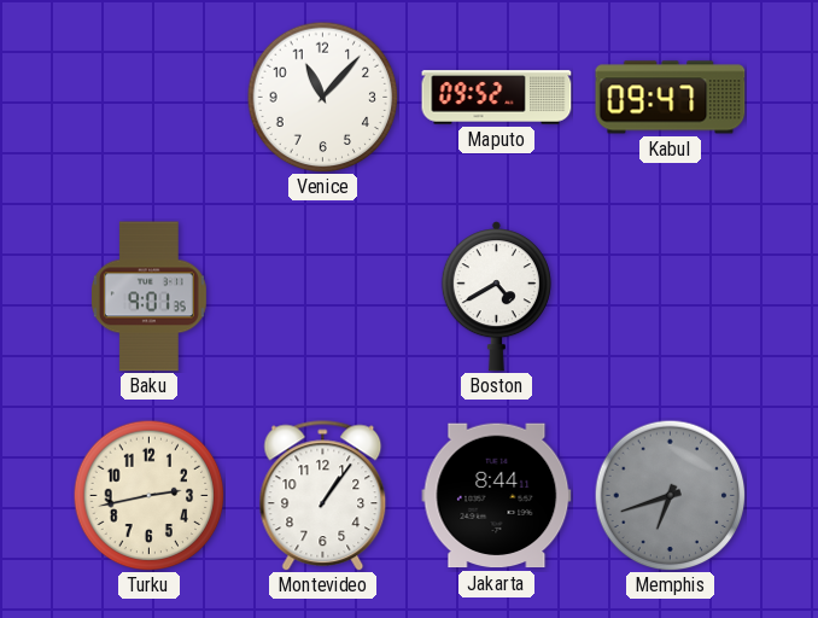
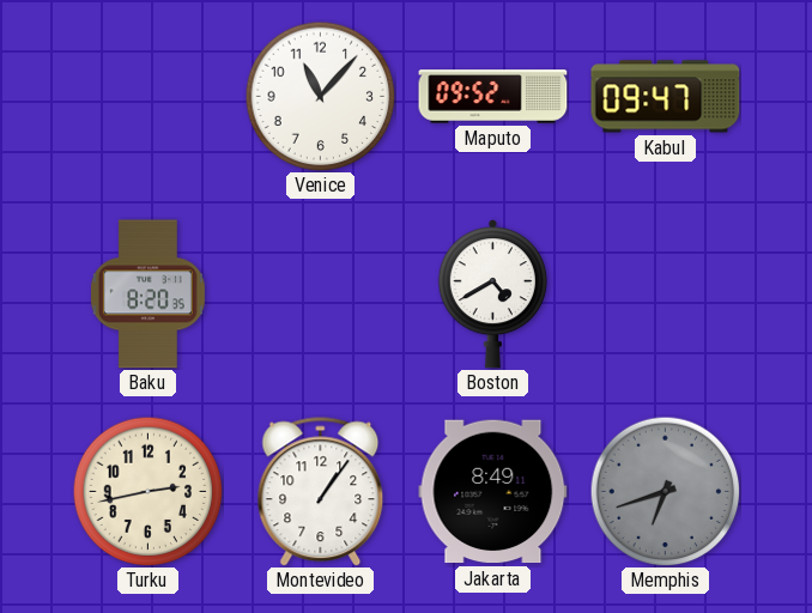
Baku: 9:01 -> 8:20 (147, 295)
Jakarta: 8:44 -> 8:49 (493, 492)
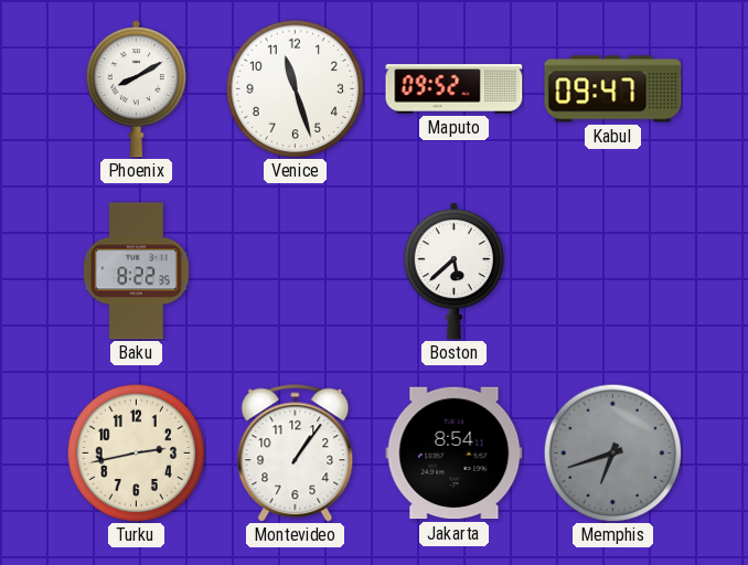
Phoenix: none -> 8:10 (136, 89)
Venice: 11:07 -> 11:27 (295, 88)
Baku: 8:20 -> 8:22 (136, 271)
Boston: 4:40 -> 5:38 (453, 271)
Jakarta: 8:49 -> 8:54 (455, 454)
